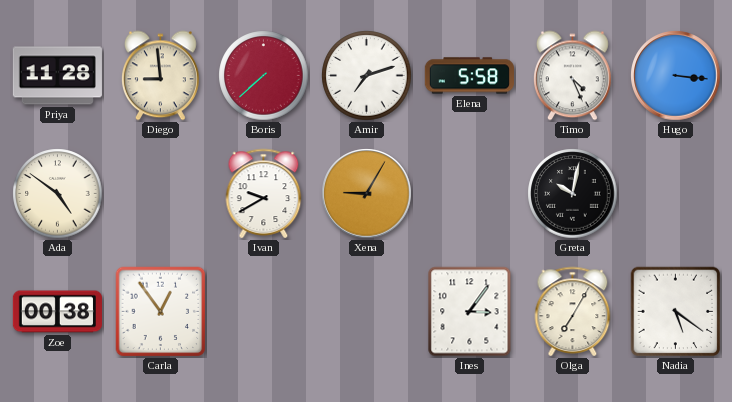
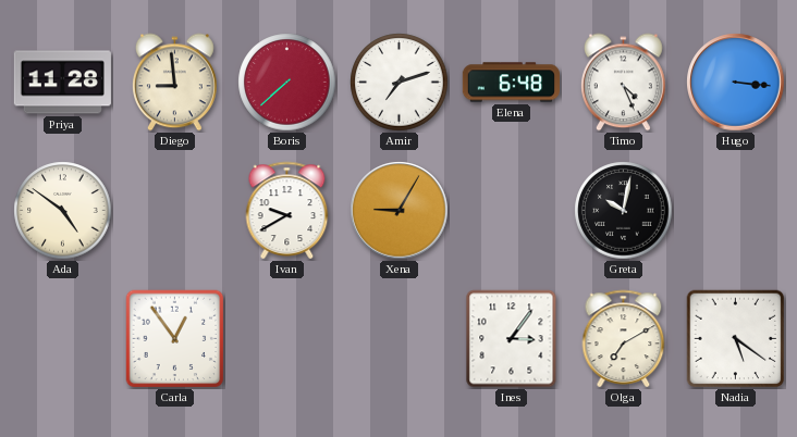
Elena: 5:58 -> 6:48 (511, 83)
Zoe: 00:38 -> none (57, 312)
Olga: 7:05 -> 7:10 (624, 338)
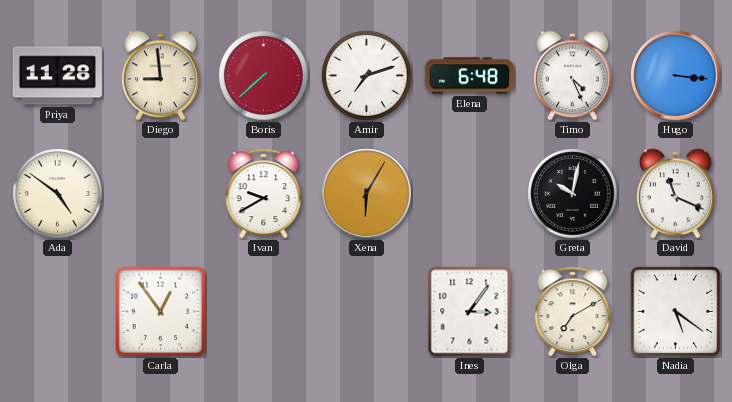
Xena: 9:05 -> 6:05 (367, 194)
David: none -> 11:19 (675, 194)
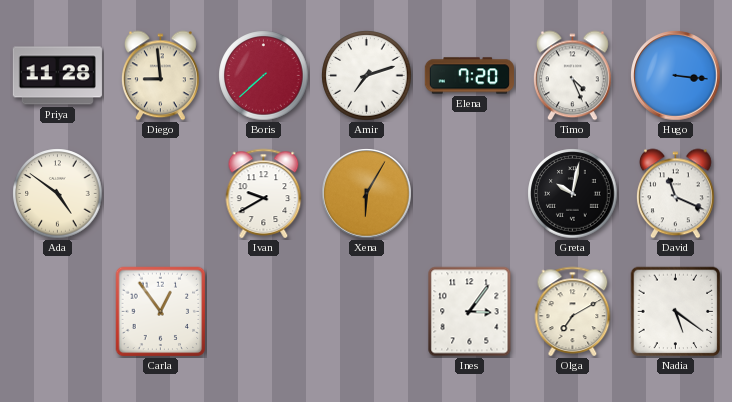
Elena: 6:48 -> 7:20 (469, 76)
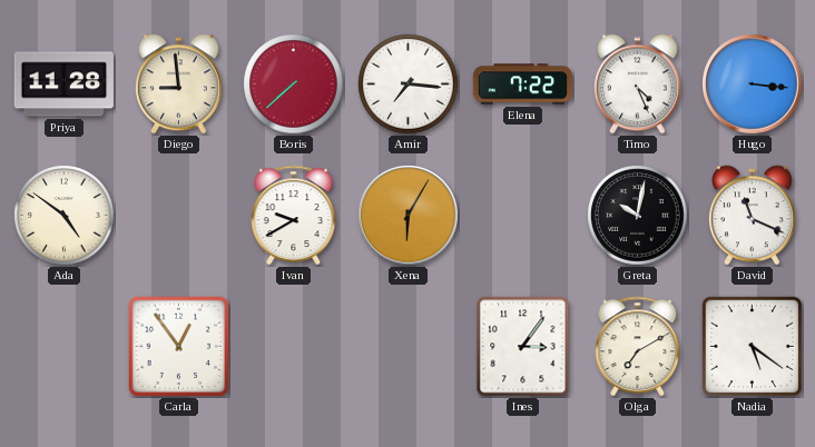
Amir: 7:12 -> 7:16 (409, 85)
Elena: 7:20 -> 7:22 (522, 85)
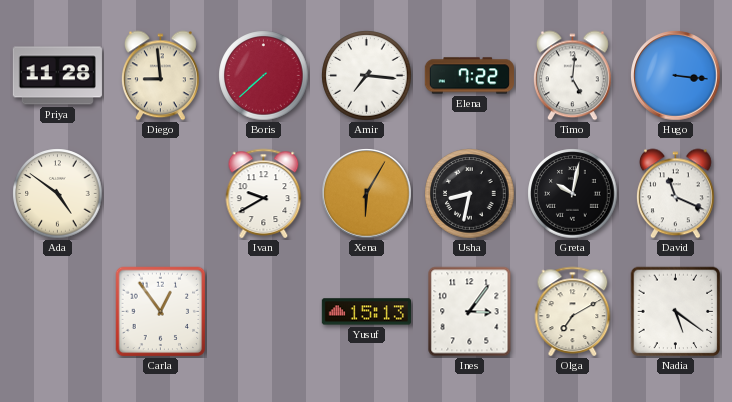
Timo: 4:26 -> 5:01 (572, 76)
Usha: none -> 8:32 (470, 194)
Yusuf: none -> 15:13 (366, 312)
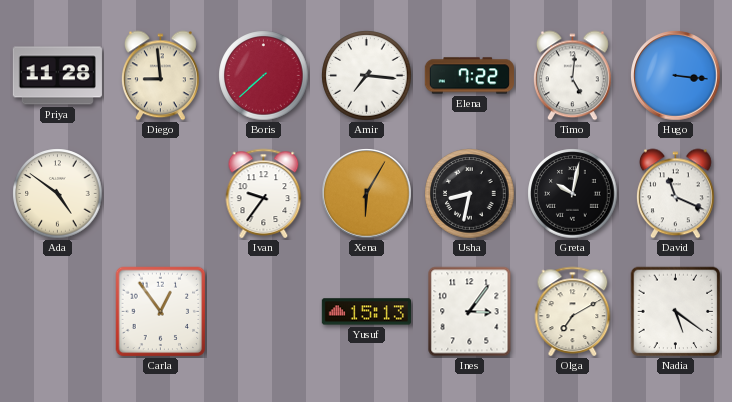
Ivan: 9:40 -> 9:36 (264, 193)
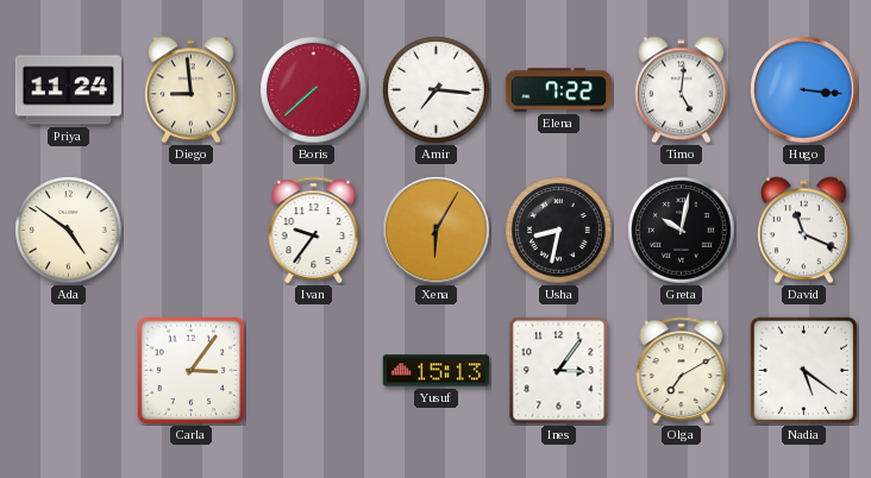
Priya: 11:28 -> 11:24 (68, 90)
Carla: 12:54 -> 3:06 (192, 371)
